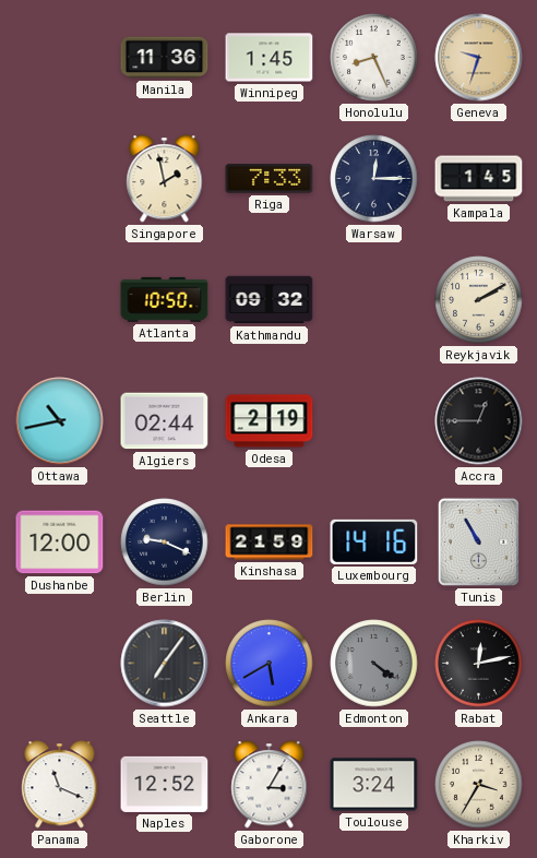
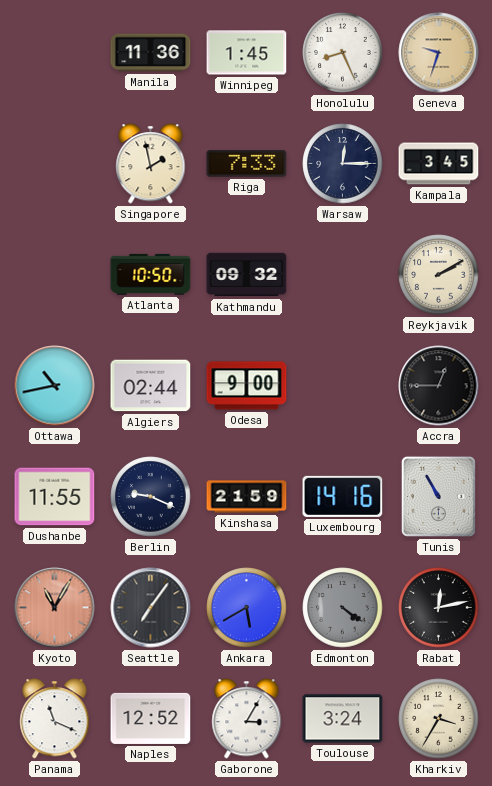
Kampala: 1:45 -> 3:45 (439, 164)
Odesa: 2:19 -> 9:00 (247, 386)
Dushanbe: 12:00 -> 11:55 (55, 497)
Kyoto: none -> 11:05 (55, 608)
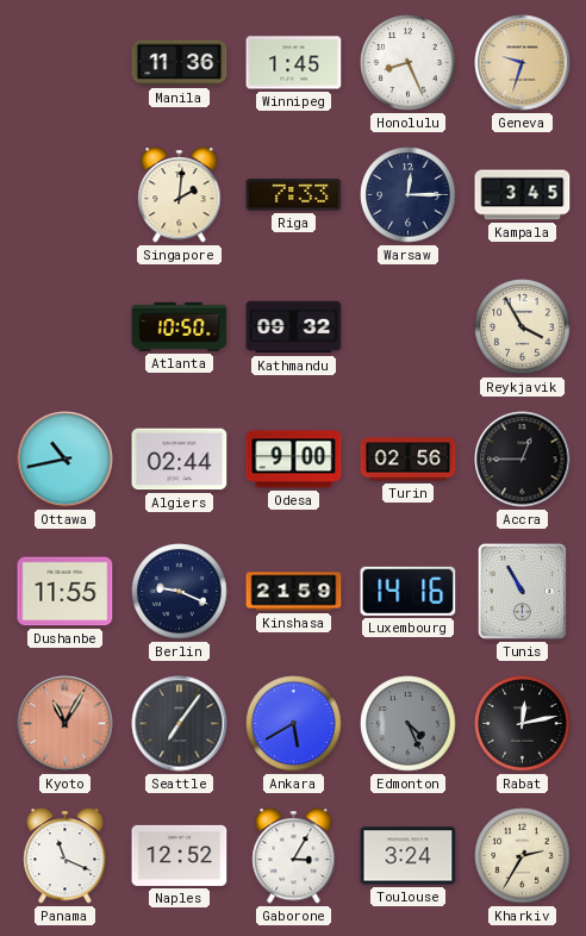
Singapore: 1:58 -> 2:01 (180, 195)
Reykjavik: 2:10 -> 3:55 (523, 327)
Turin: none -> 02:56 (409, 460)
Edmonton: 4:21 -> 4:26 (409, 724)
Kharkiv: 3:35 -> 2:35 (523, 856)
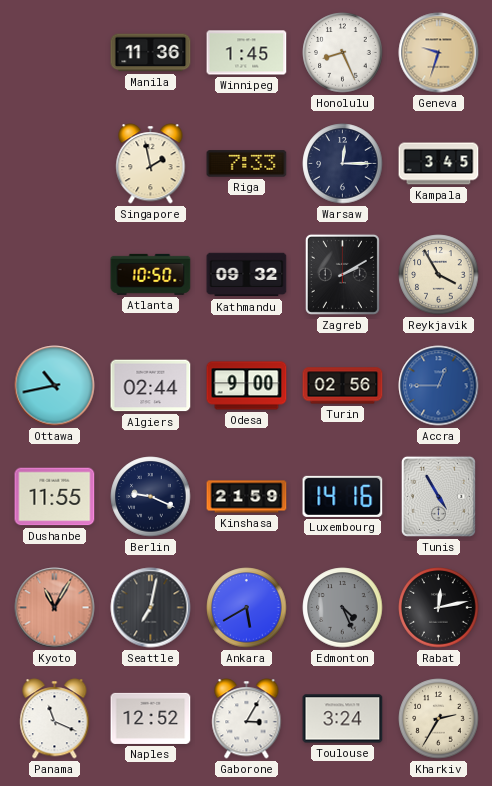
Singapore: 2:01 -> 1:58 (151, 164)
Zagreb: none -> 2:10 (342, 274)
Accra dial: black -> blue (439, 386)
Tunis: 10:55 -> 4:55 (438, 496)
Seattle: 7:06 -> 7:02 (151, 608)
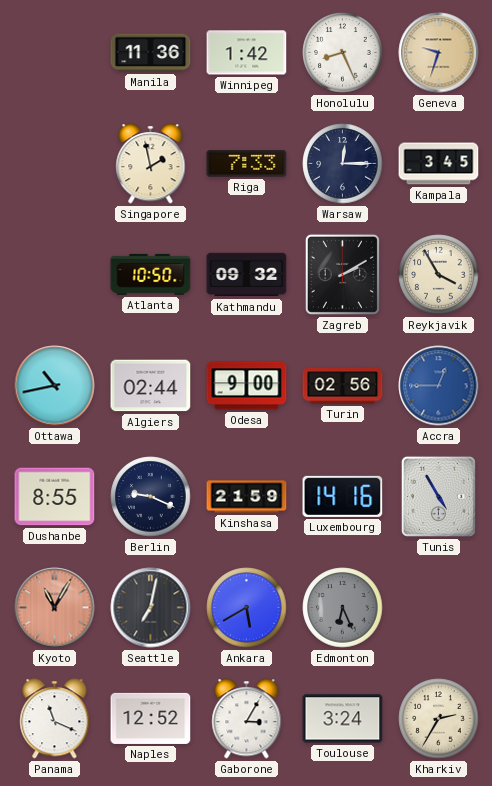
Winnipeg: 1:45 -> 1:42 (247, 53)
Dushanbe: 11:55 -> 8:55 (55, 497)
Edmonton: 4:26 -> 6:26 (343, 608)
Rabat: 12:13 -> none (439, 608)
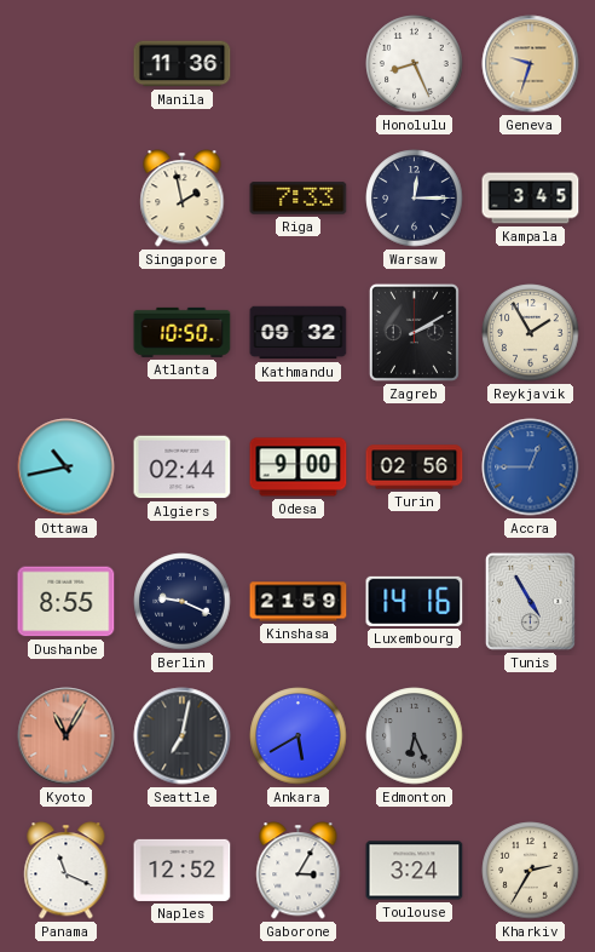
Winnipeg: 1:42 -> none (247, 53)
Reykjavik: 3:55 -> 1:55 (531, 333)
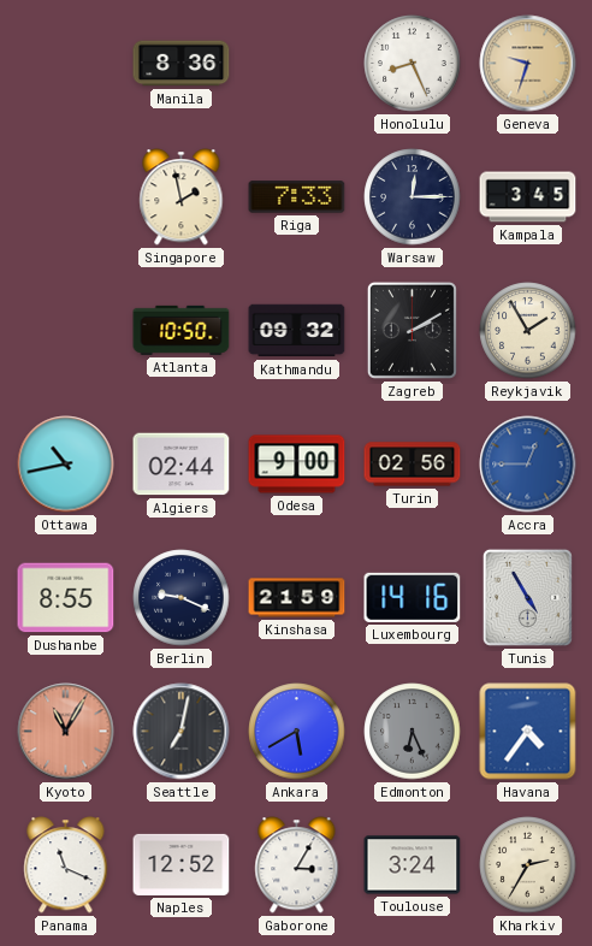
Manila: 11:36 -> 8:36 (182, 64)
Havana: none -> 4:36 (528, 732)
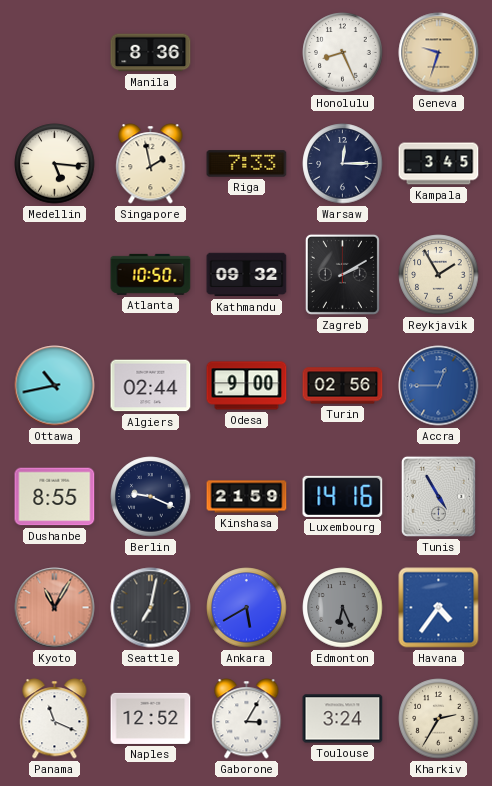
Medellin: none -> 5:16 (55, 164)
